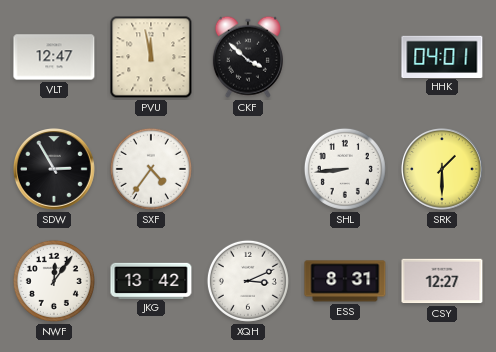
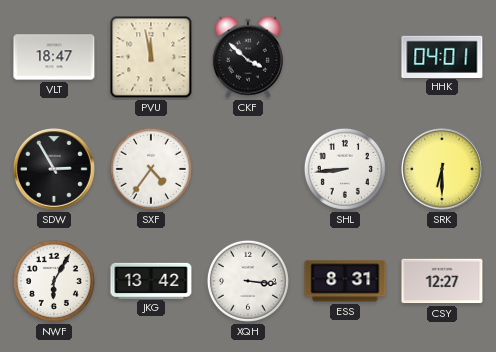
VLT: 12:47 -> 18:47 (54, 57)
SRK: 1:30 -> 6:30 (443, 170)
NWF: 12:06 -> 6:05 (54, 281)
XQH: 3:11 -> 3:16 (248, 281)
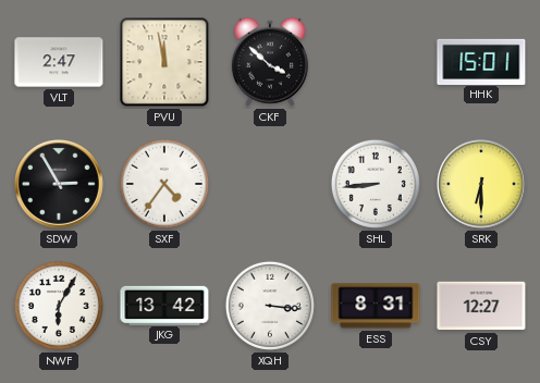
VLT: 18:47 -> 2:47 (59, 62)
HHK: 04:01 -> 15:01 (481, 61)
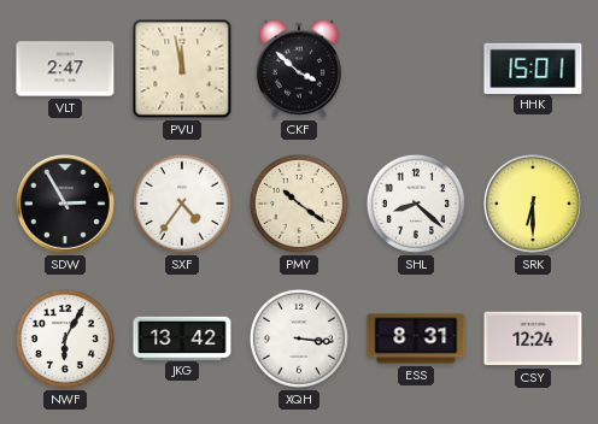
PMY: none -> 10:21 (299, 204)
SHL: 8:44 -> 8:22 (416, 204)
CSY: 12:27 -> 12:24 (533, 338)
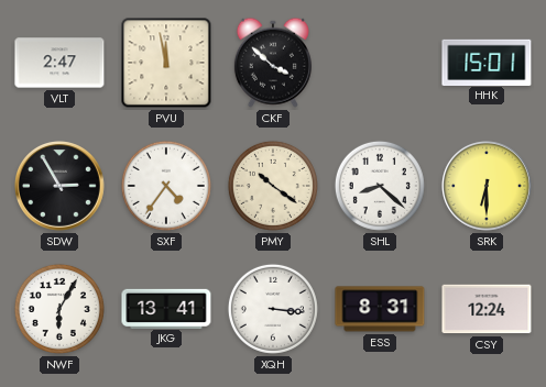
JKG: 13:42 -> 13:41 (166, 308)
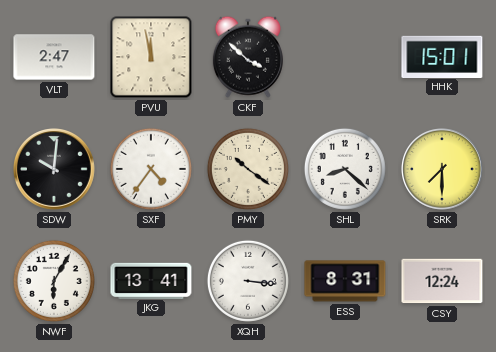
SDW: 2:55 -> 10:01 (55, 170)
SRK: 6:30 -> 7:30 (443, 170)
